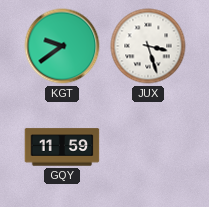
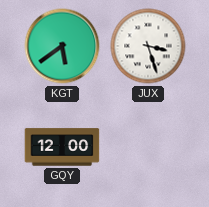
KGT: 9:39 -> 5:39 (62, 46)
GQY: 11:59 -> 12:00 (62, 147)
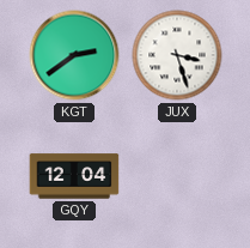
KGT: 5:39 -> 2:39 (74, 55)
GQY: 12:00 -> 12:04 (74, 176)
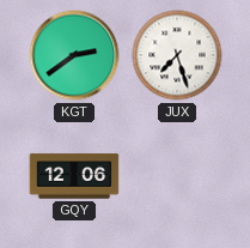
JUX: 3:27 -> 7:27 (177, 55)
GQY: 12:04 -> 12:06 (74, 176)
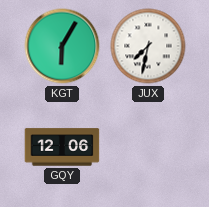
KGT: 2:39 -> 6:05 (62, 46)
JUX: 7:27 -> 7:32 (148, 46)
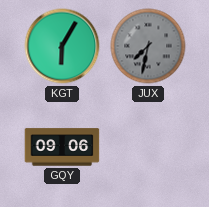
JUX dial: white -> grey (148, 46)
GQY: 12:06 -> 09:06 (62, 147)
